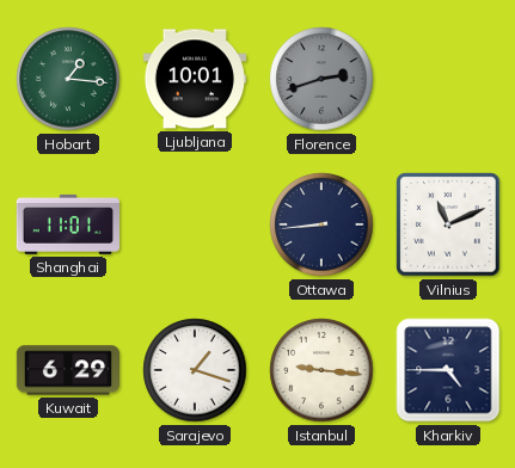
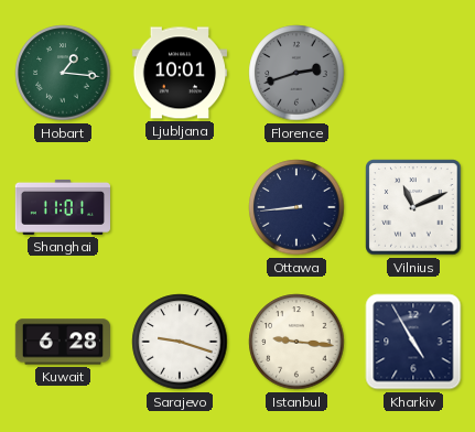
Kuwait: 6:29 -> 6:28 (62, 342)
Sarajevo: 1:18 -> 9:18 (180, 342)
Kharkiv: 4:45 -> 4:55 (413, 342)
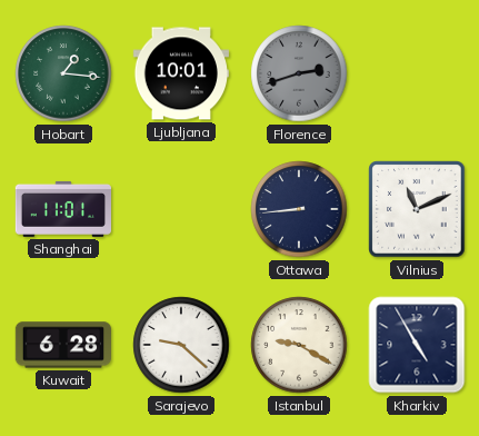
Sarajevo: 9:18 -> 9:22 (181, 345)
Istanbul: 9:16 -> 9:20 (299, 345)
